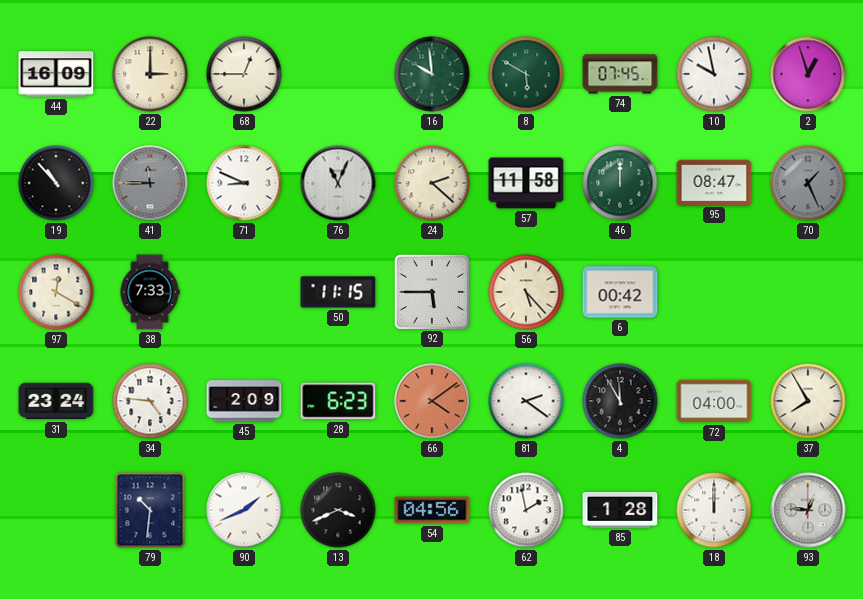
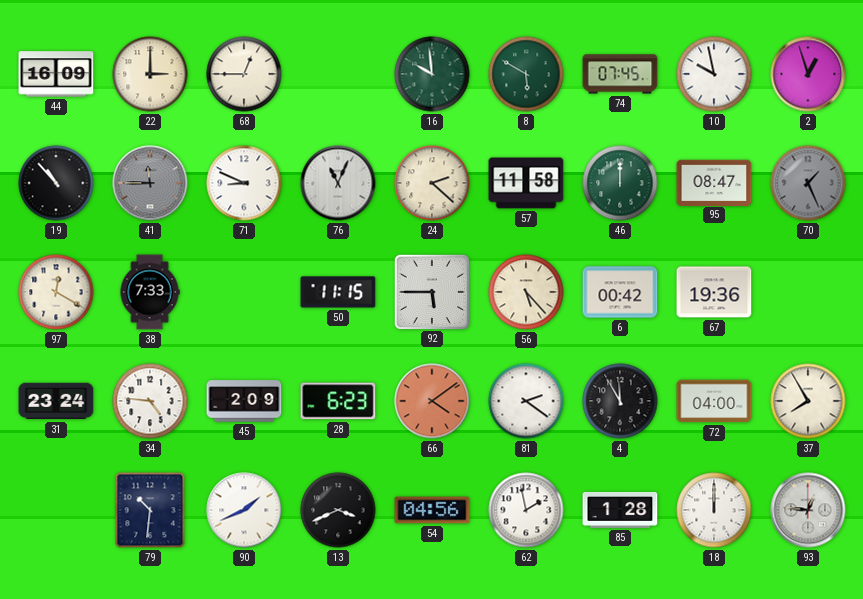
67: none -> 19:36 (714, 292)
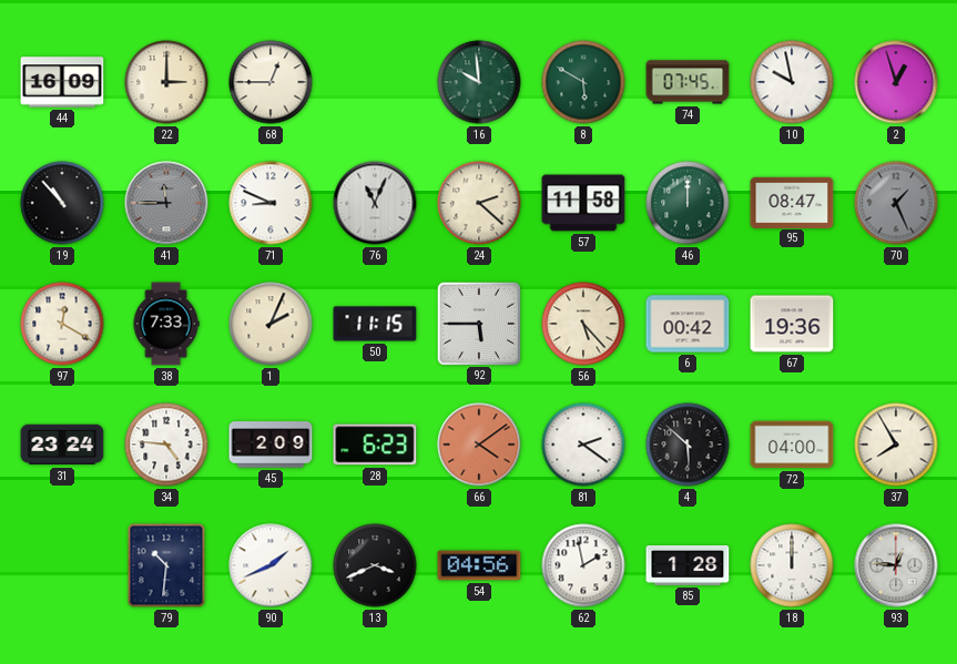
1: none -> 2:04 (271, 324)
4: 11:55 -> 5:52 (688, 445)
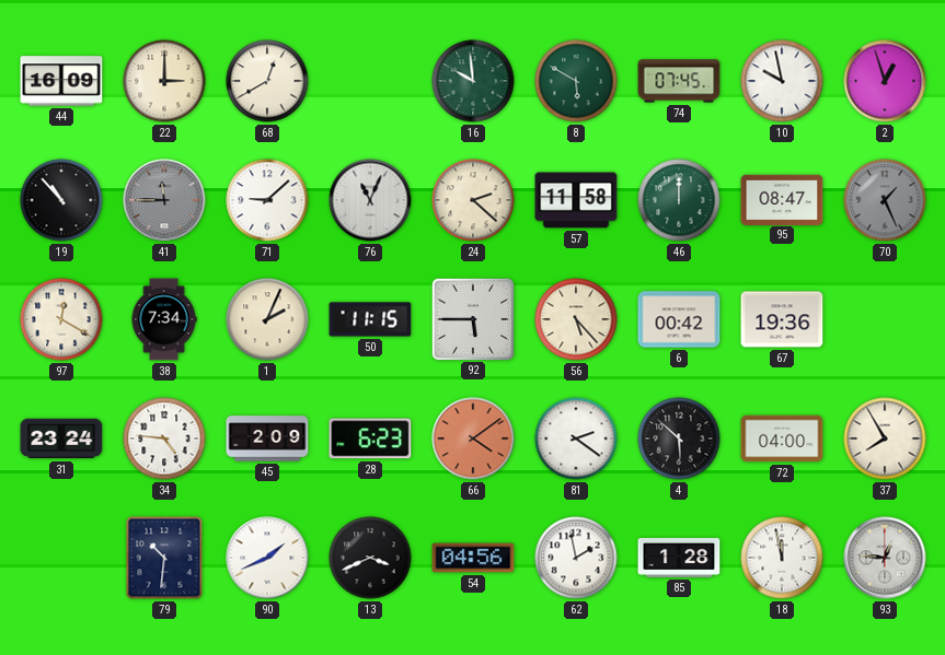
68: 12:45 -> 12:40 (267, 81)
71: 8:49 -> 9:08 (267, 200)
38: 7:33 -> 7:34 (164, 319)
18: 12:00 -> 11:58 (782, 558)
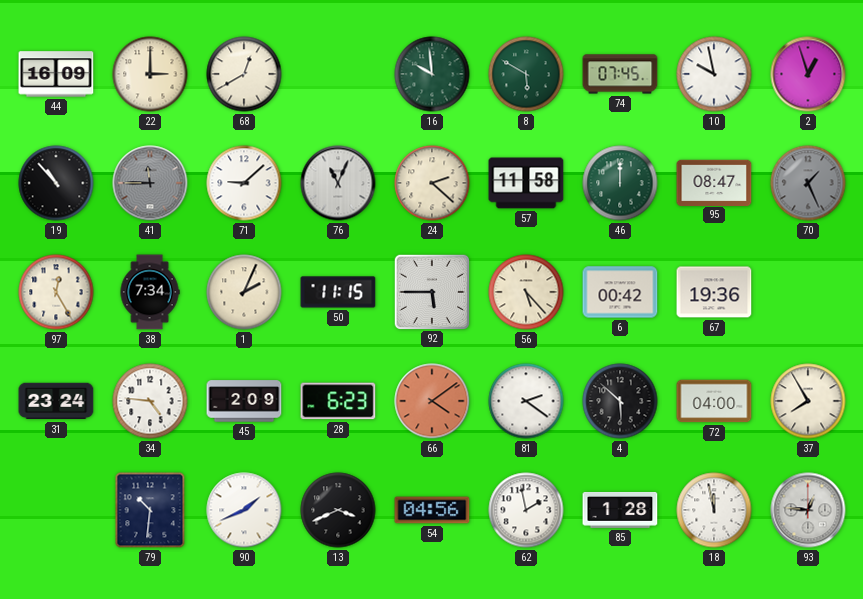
97: 12:20 -> 12:25 (56, 292)
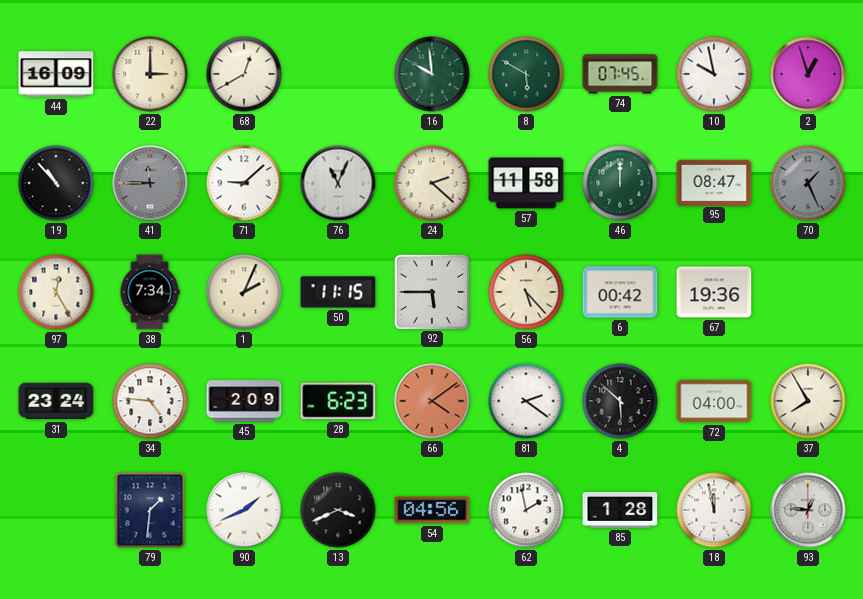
79: 10:31 -> 1:31 (150, 510)
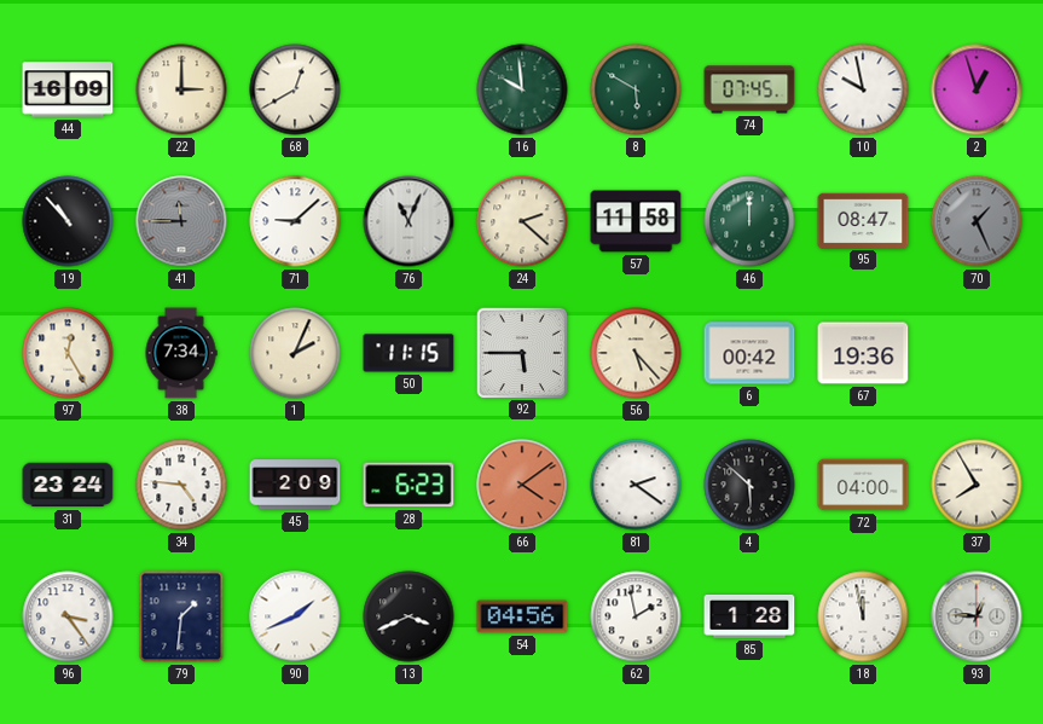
96: none -> 3:24 (68, 616)
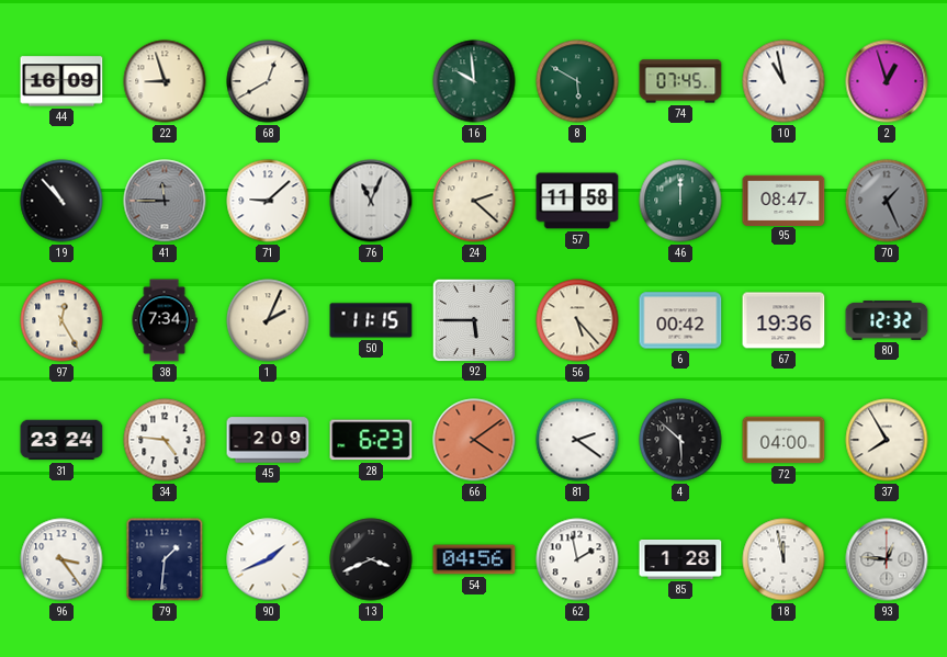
22: 3:00 -> 8:57 (165, 81)
10: 9:58 -> 10:58 (783, 81)
80: none -> 12:32 (887, 320)
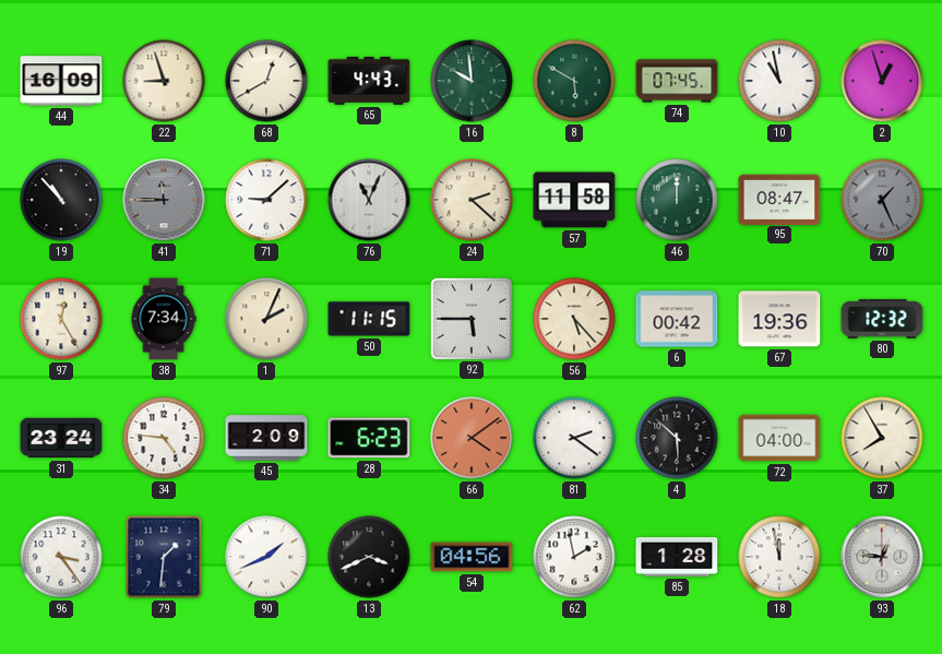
65: none -> 4:43 (369, 81)
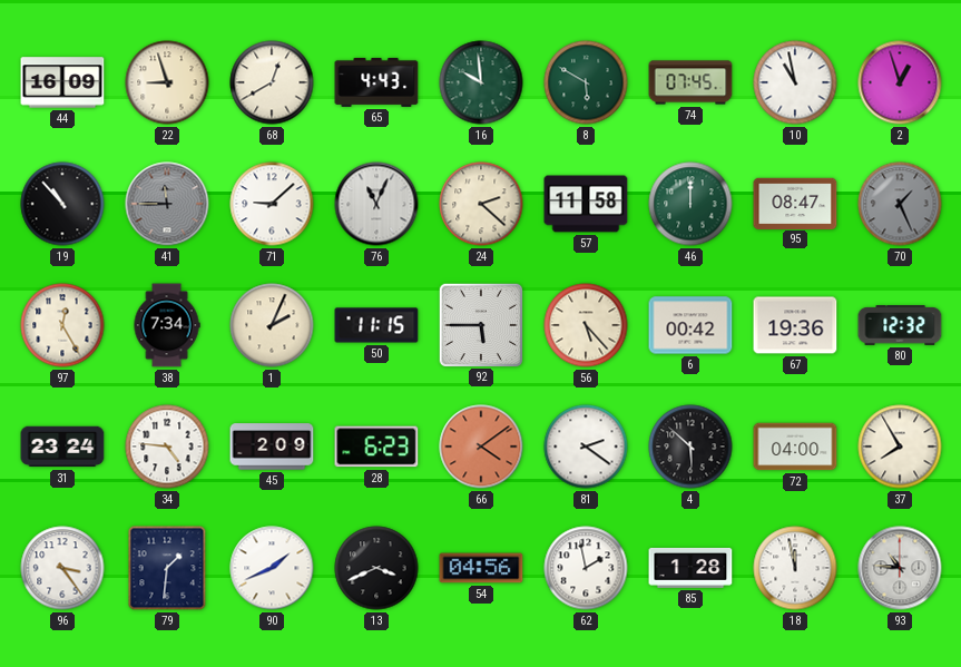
93: 12:46 -> 10:46 (900, 568)
